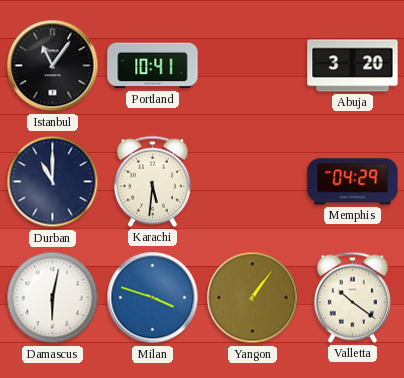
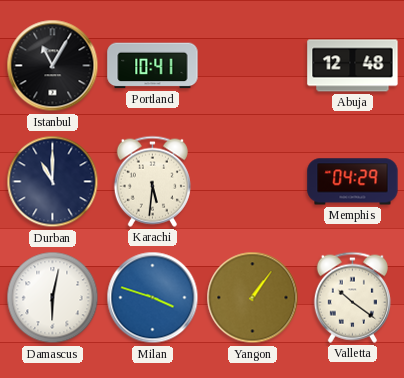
Istanbul: 11:06 -> 11:05 (53, 66)
Abuja: 3:20 -> 12:48 (353, 66)
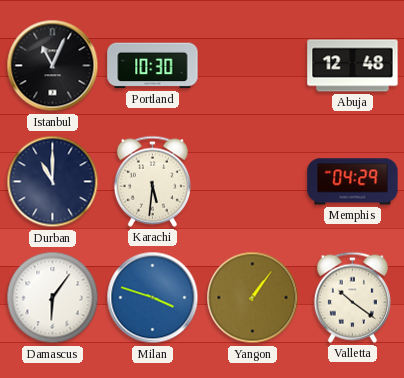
Istanbul: 11:05 -> 11:04 (53, 66)
Portland: 10:41 -> 10:30 (153, 66)
Damascus: 6:02 -> 6:06 (53, 298)
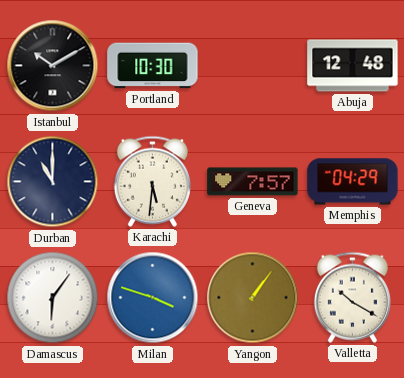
Istanbul: 11:04 -> 10:10 (53, 66)
Geneva: none -> 7:57 (253, 182)
Valletta: 10:21 -> 10:20 (352, 297)
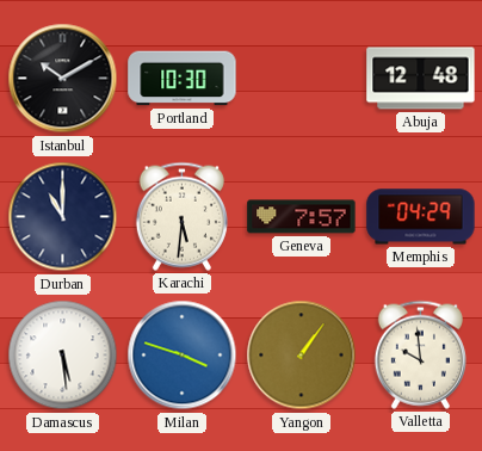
Damascus: 6:06 -> 5:29 (63, 356)
Valletta: 10:20 -> 9:59 (420, 354)
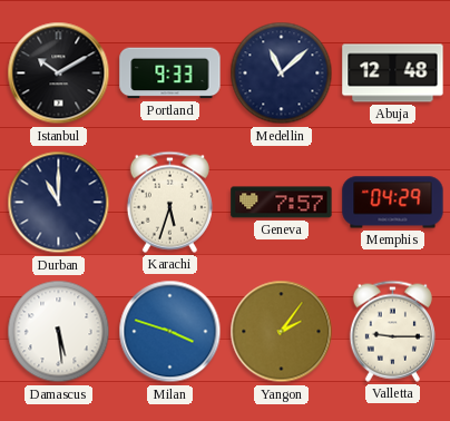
Portland: 10:30 -> 9:33 (170, 74)
Medellin: none -> 11:08 (282, 74)
Karachi: 5:31 -> 5:33 (169, 202)
Yangon: 1:06 -> 2:06 (282, 332)
Valletta: 9:59 -> 9:15 (392, 331)
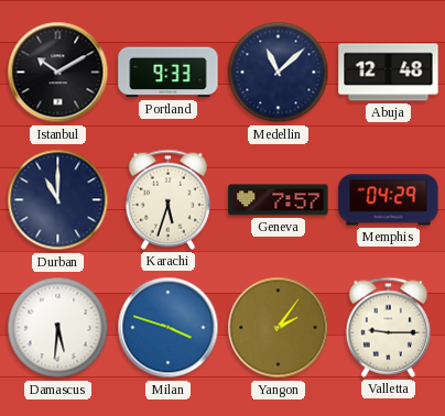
Damascus: 5:29 -> 5:31 (58, 328)
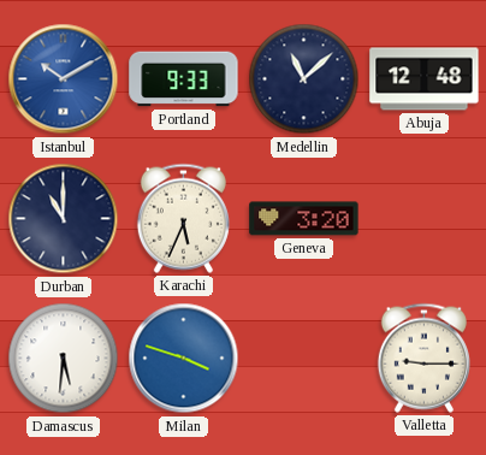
Istanbul dial: black -> blue (64, 79)
Karachi: 5:33 -> 5:34 (183, 218)
Geneva: 7:57 -> 3:20 (304, 219)
Memphis: 04:29 -> none (389, 200)
Yangon: 2:06 -> none (279, 328)
